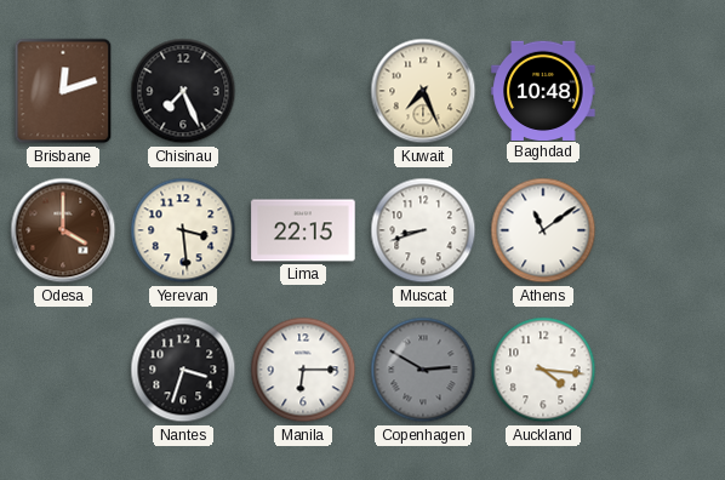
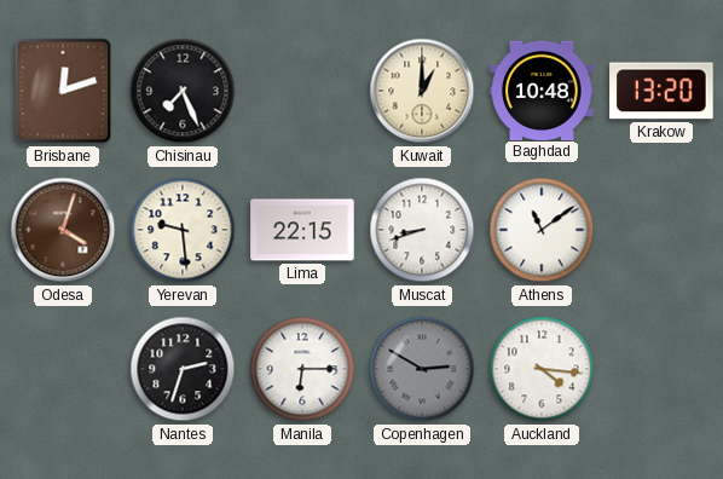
Kuwait: 7:26 -> 1:00 (422, 91)
Krakow: none -> 13:20 (661, 91)
Odesa: 4:00 -> 4:03 (63, 230)
Yerevan: 3:29 -> 9:29 (183, 230)
Nantes: 3:33 -> 2:33 (183, 369)
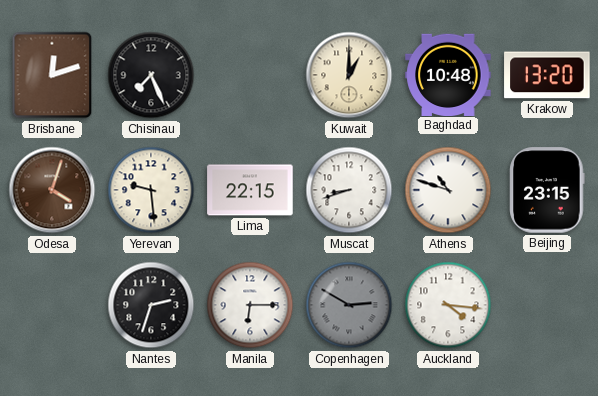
Athens: 11:09 -> 10:48 (448, 190)
Beijing: none -> 23:15 (547, 190)
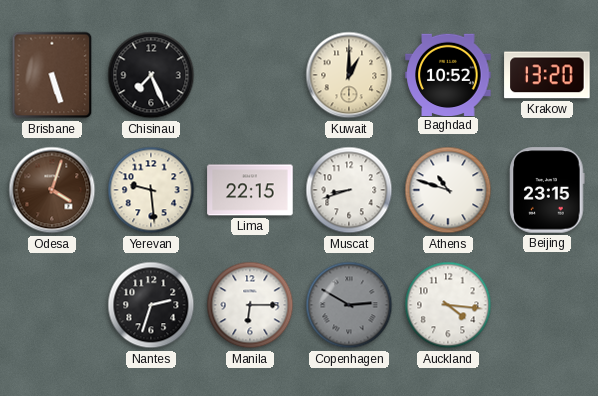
Brisbane: 12:12 -> 5:27 (52, 75)
Baghdad: 10:48 -> 10:52 (448, 74)
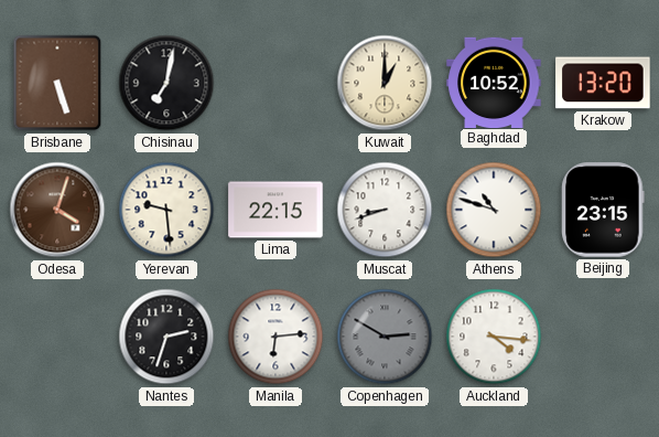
Chisinau: 7:26 -> 7:02 (166, 83)
Manila: 6:15 -> 6:14 (276, 337)
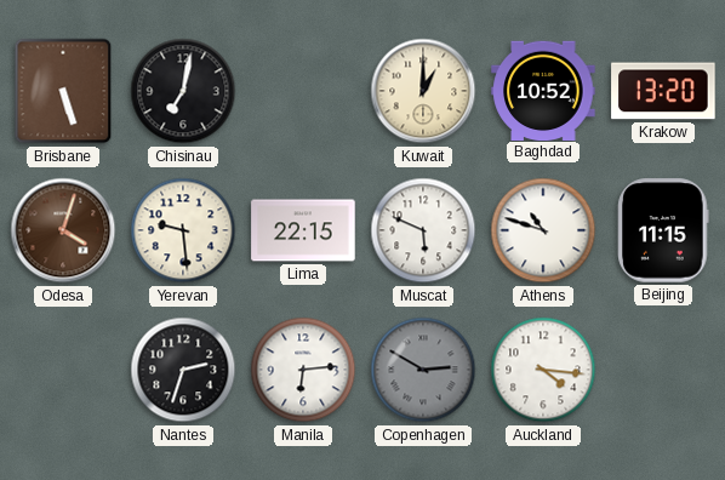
Muscat: 8:42 -> 5:49 (423, 230)
Beijing: 23:15 -> 11:15 (663, 230)
